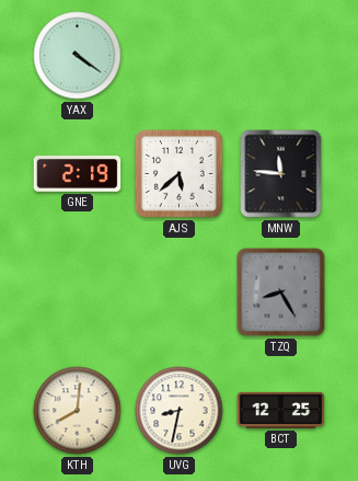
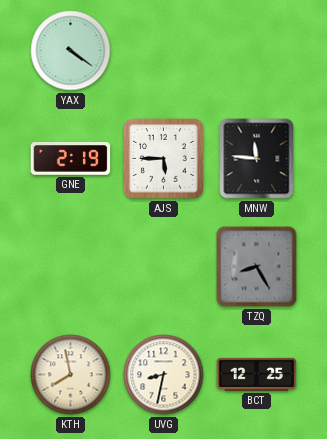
AJS: 5:38 -> 5:45 (163, 158)
KTH: 8:01 -> 7:58 (71, 375)
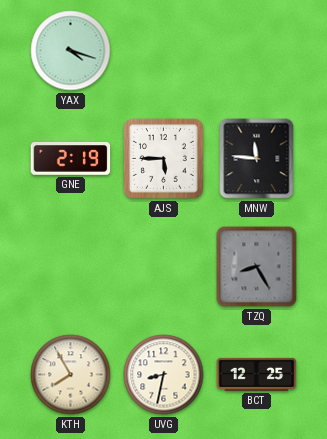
YAX: 4:21 -> 4:18 (71, 51)
KTH: 7:58 -> 7:55 (71, 375)
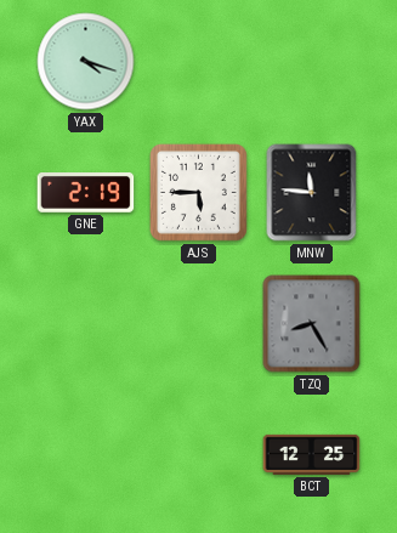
KTH: 7:55 -> none (71, 375)
UVG: 8:32 -> none (164, 375)
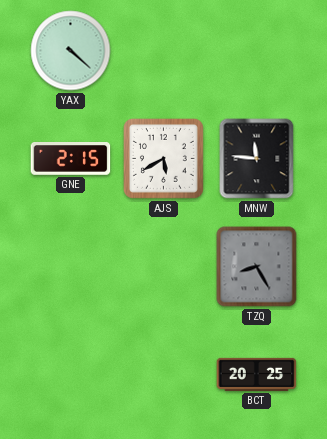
YAX: 4:18 -> 4:22 (71, 51)
GNE: 2:19 -> 2:15 (71, 159)
AJS: 5:45 -> 5:40 (163, 158)
BCT: 12:25 -> 20:25 (257, 374)
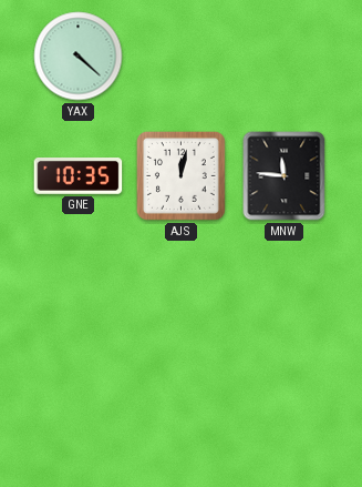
GNE: 2:15 -> 10:35 (79, 176)
AJS: 5:40 -> 12:02 (180, 175)
TZQ: 8:25 -> none (257, 267)
BCT: 20:25 -> none (257, 374)
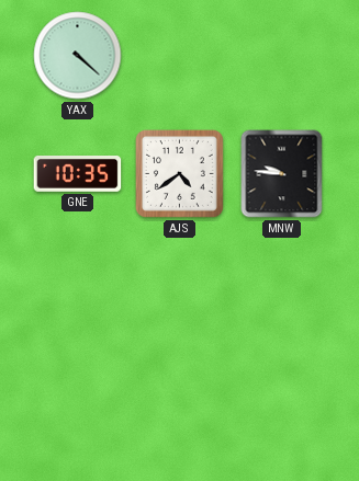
AJS: 12:02 -> 4:39 (179, 173)
MNW: 11:46 -> 9:46 (282, 174)
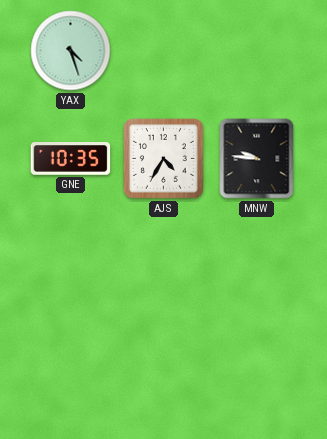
YAX: 4:22 -> 4:27 (71, 51)
AJS: 4:39 -> 4:35 (163, 158)
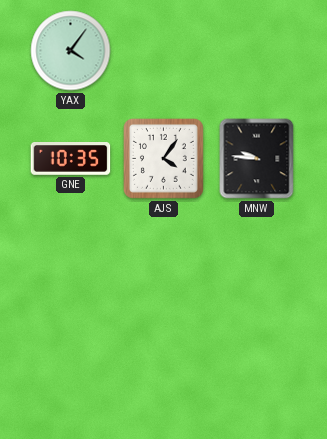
YAX: 4:27 -> 4:06 (71, 51)
AJS: 4:35 -> 4:06 (163, 158)
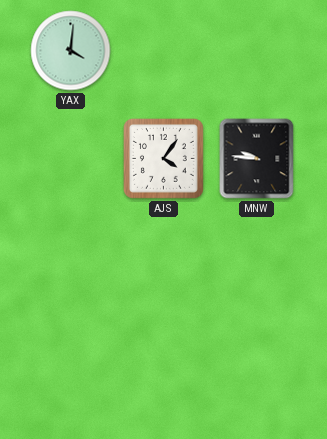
YAX: 4:06 -> 4:01 (71, 51)
GNE: 10:35 -> none (71, 159)
